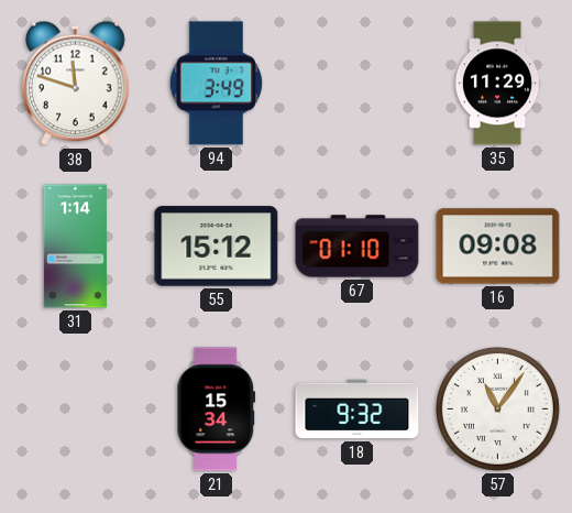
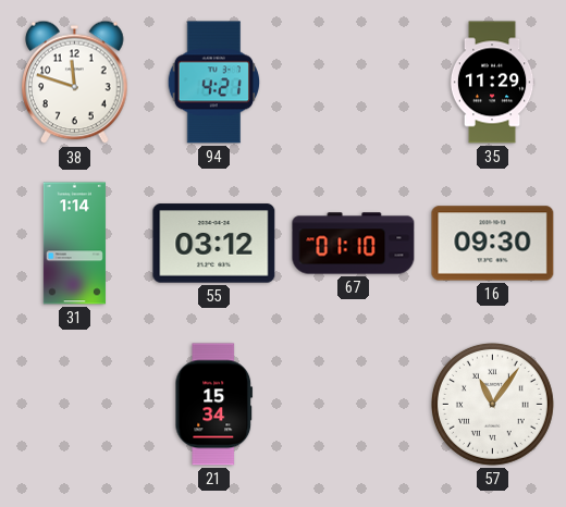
94: 3:49 -> 4:21 (214, 83)
55: 15:12 -> 03:12 (214, 244)
16: 09:08 -> 09:30 (493, 244)
18: 9:32 -> none (358, 410)
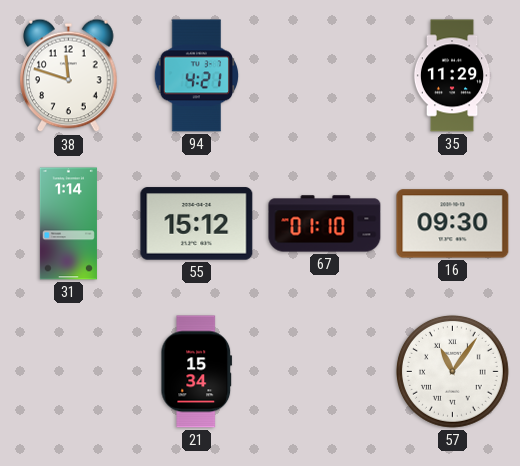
55: 03:12 -> 15:12 (197, 224)
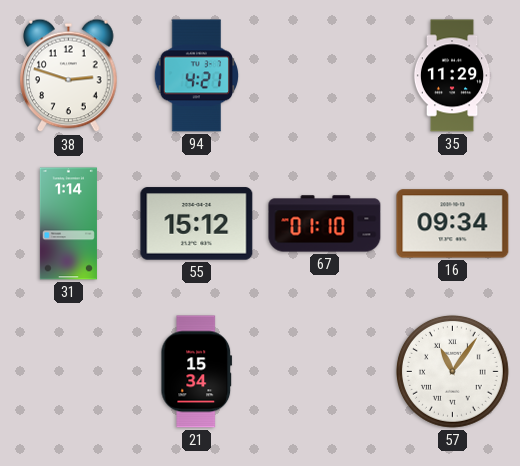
38: 11:48 -> 2:48 (69, 76)
16: 09:30 -> 09:34 (453, 224)
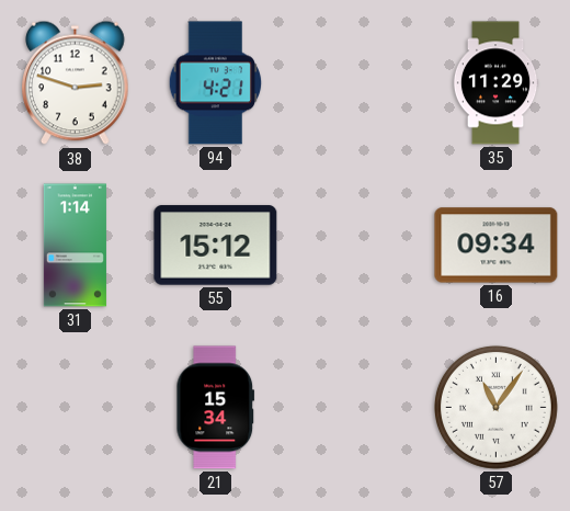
67: 01:10 -> none (325, 224)
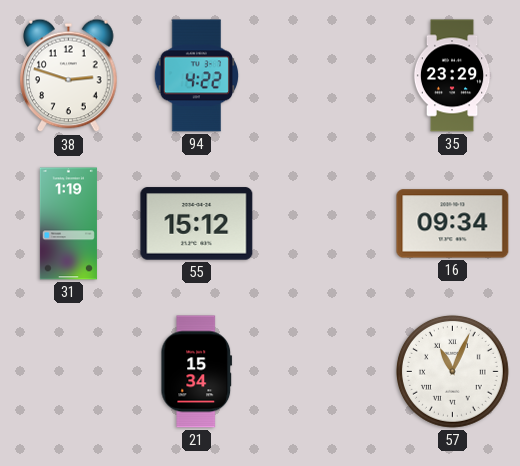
94: 4:21 -> 4:22 (197, 76)
35: 11:29 -> 23:29 (452, 76)
31: 1:14 -> 1:19 (68, 224)
57: 11:06 -> 11:04 (452, 371)
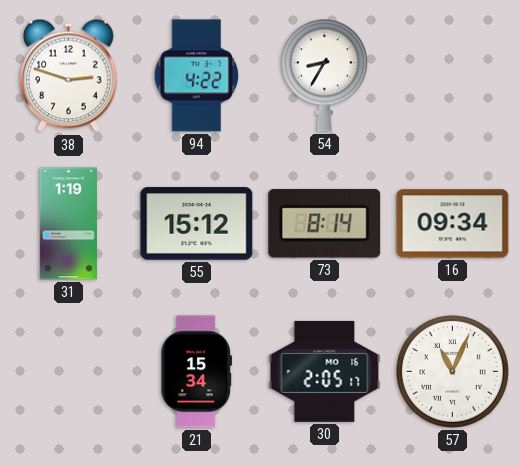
54: none -> 8:35 (324, 75)
35: 23:29 -> none (452, 76)
73: none -> 8:14 (325, 224)
30: none -> 2:05 (325, 371)
